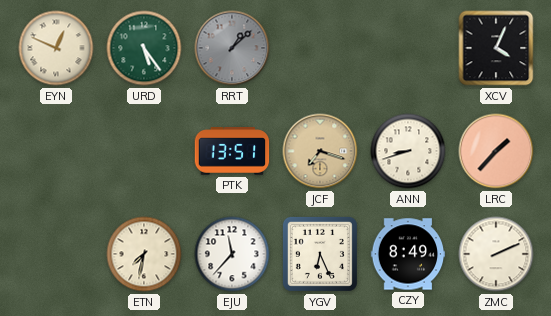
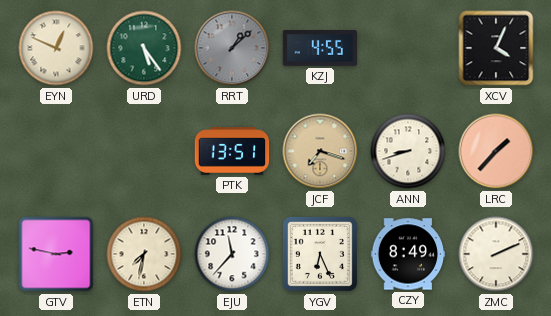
KZJ: none -> 4:55 (320, 49)
GTV: none -> 2:47 (56, 254)
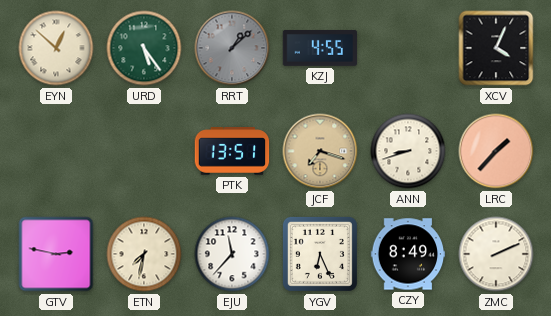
EYN: 12:49 -> 12:52 (56, 48)
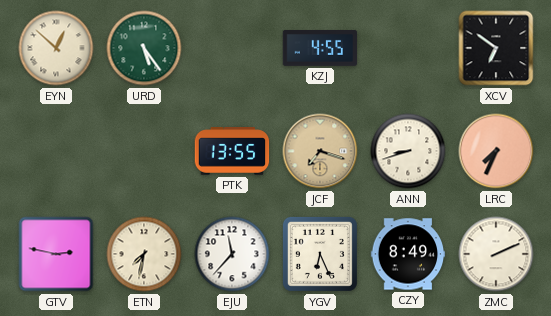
RRT: 1:08 -> none (232, 48)
XCV: 4:04 -> 6:51 (496, 48)
PTK: 13:51 -> 13:55 (232, 151)
LRC: 1:37 -> 7:34 (496, 151)
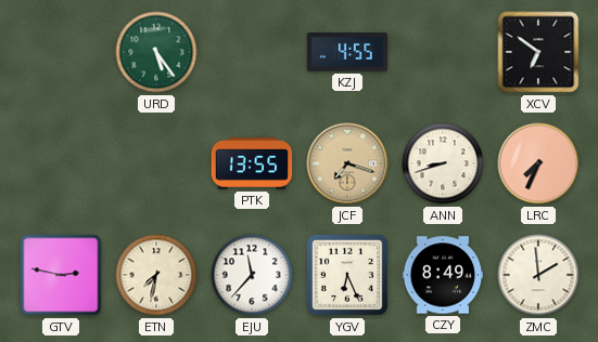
EYN: 12:52 -> none (56, 48)
ZMC: 2:11 -> 1:59 (538, 275)
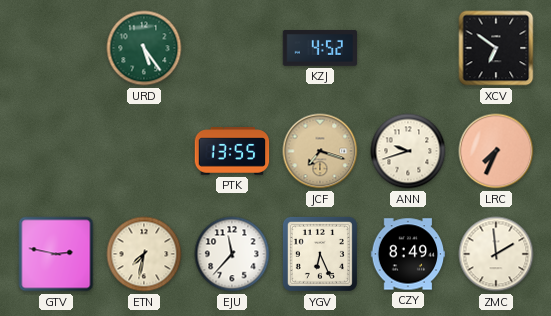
KZJ: 4:55 -> 4:52 (320, 49)
ANN: 8:42 -> 9:42 (408, 151)
